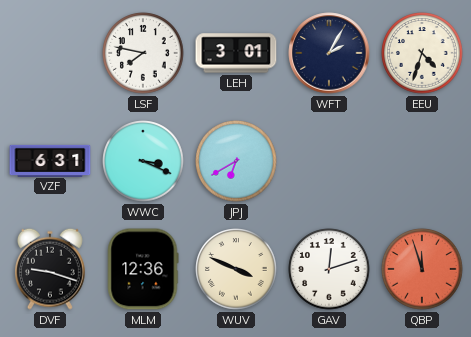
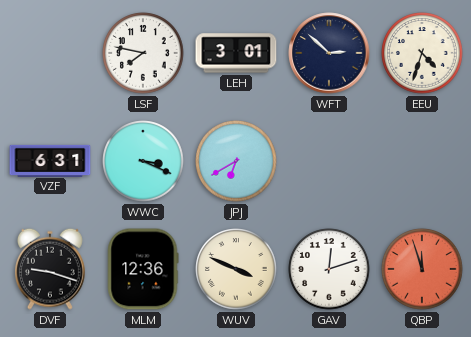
WFT: 2:05 -> 2:52 (329, 53)
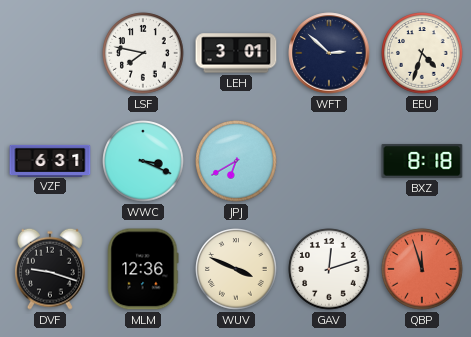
BXZ: none -> 8:18 (422, 161)
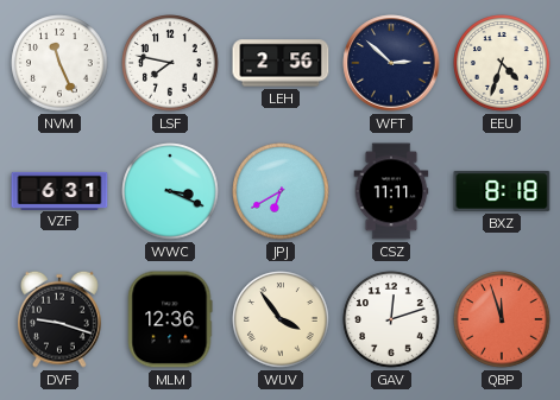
NVM: none -> 11:26 (59, 63)
LEH: 3:01 -> 2:56 (281, 63)
CSZ: none -> 11:11 (391, 191)
WUV: 3:49 -> 3:54 (281, 319)
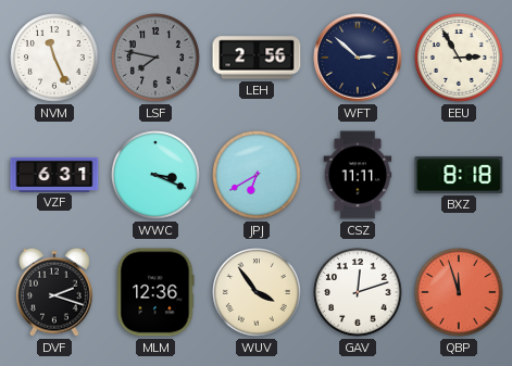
LSF dial: white -> grey (155, 58)
EEU: 4:33 -> 2:55 (459, 58)
DVF: 9:18 -> 2:18 (54, 292)
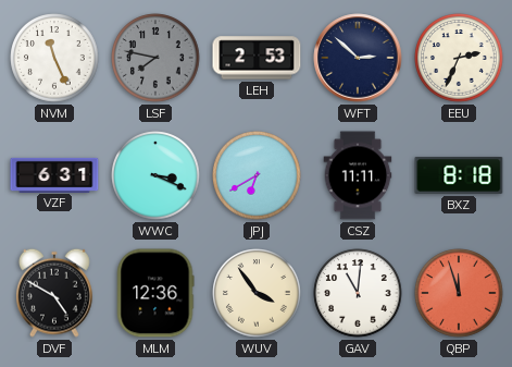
LEH: 2:56 -> 2:53 (257, 58)
EEU: 2:55 -> 2:34 (459, 58)
DVF: 2:18 -> 4:50 (54, 293)
GAV: 12:12 -> 11:01 (358, 293)
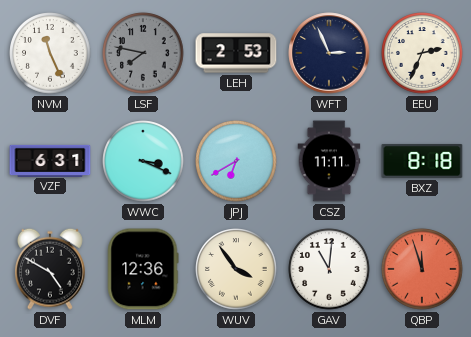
WFT: 2:52 -> 2:56 (329, 53)
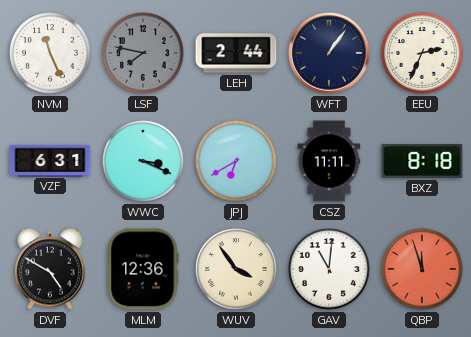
LEH: 2:53 -> 2:44 (236, 53)
WFT: 2:56 -> 1:06 (329, 53)
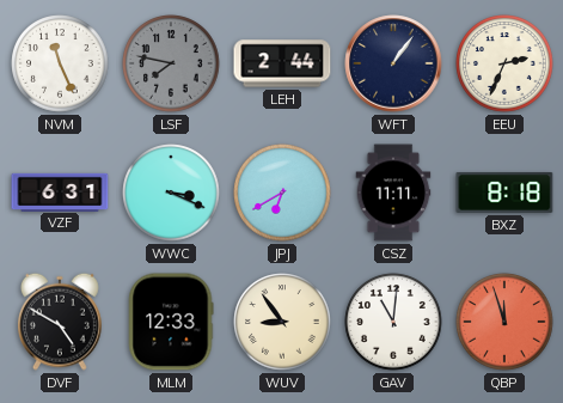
MLM: 12:36 -> 12:33 (171, 322)
WUV: 3:54 -> 8:54 (282, 322)
